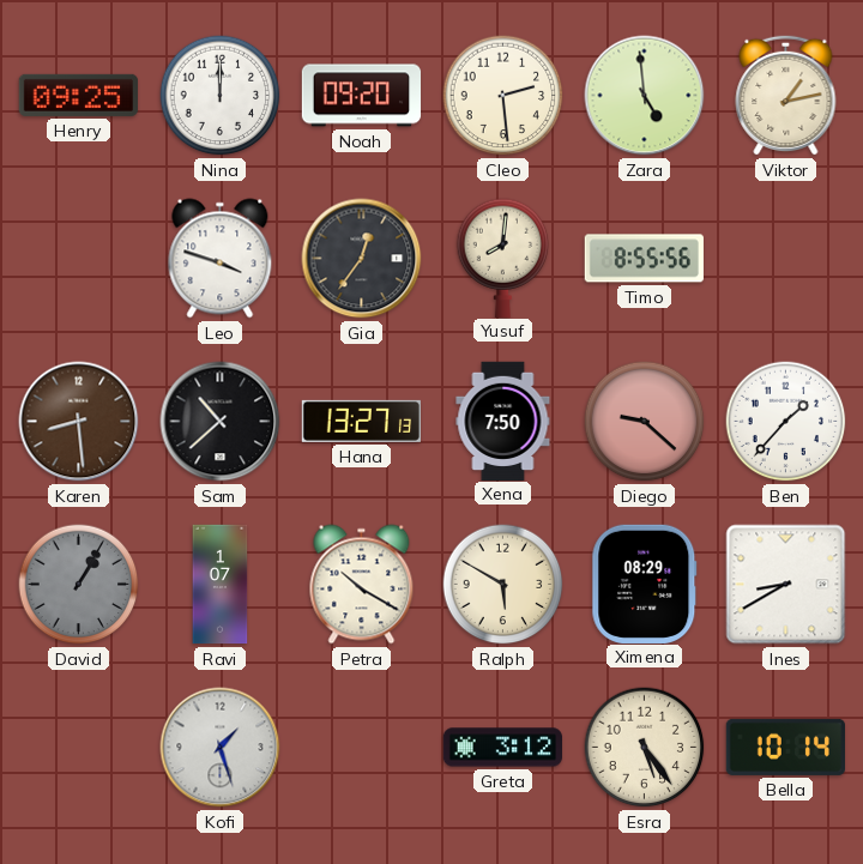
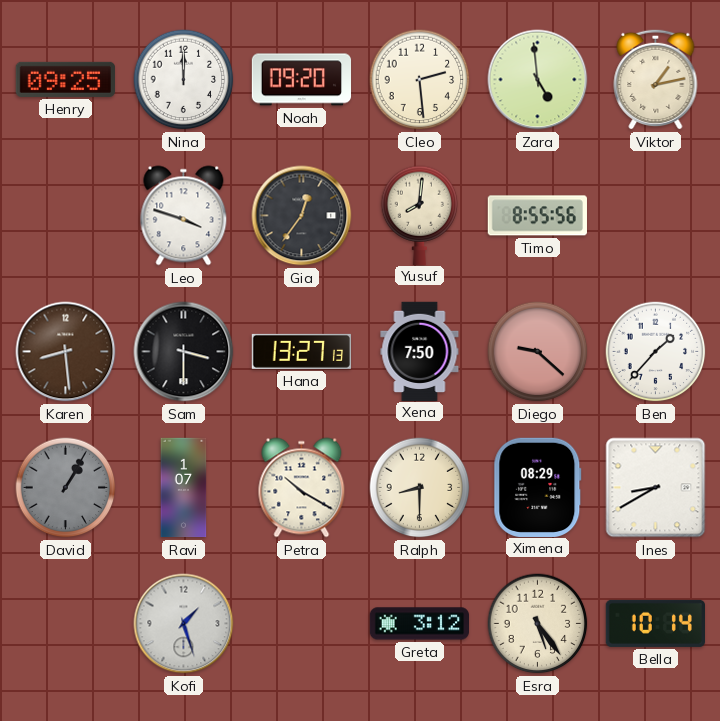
Sam: 10:38 -> 3:30 (184, 352)
Ralph: 5:50 -> 8:30 (420, 488)
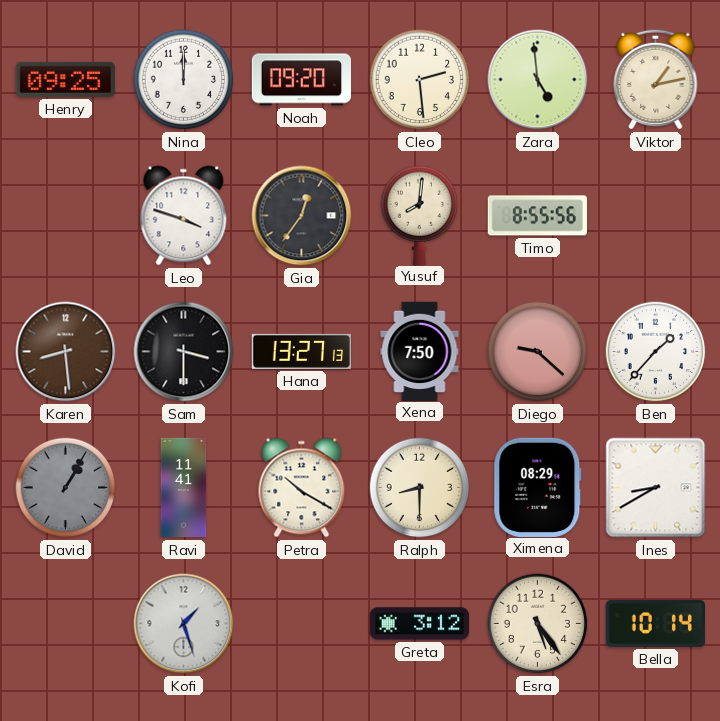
Ravi: 1:07 -> 11:41 (184, 488)
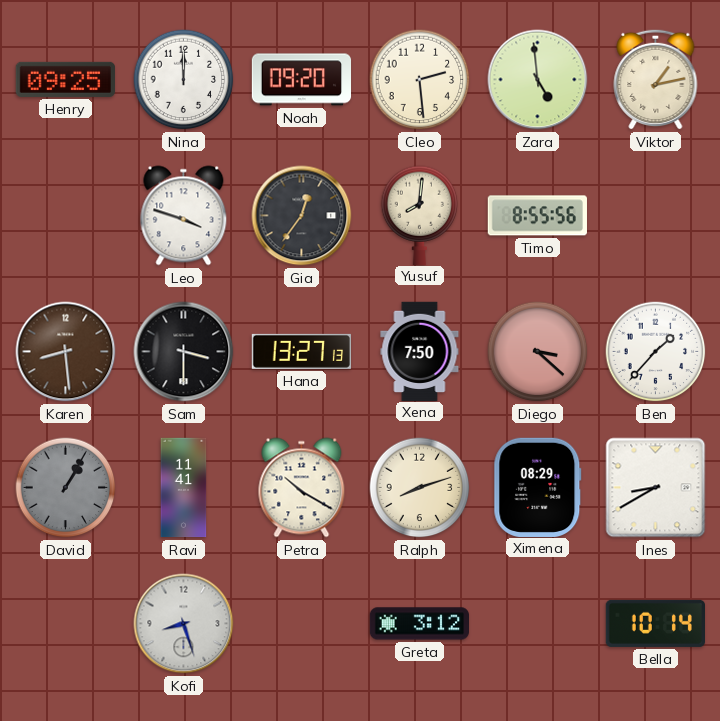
Diego: 9:22 -> 3:22 (538, 352)
Ralph: 8:30 -> 8:12 (420, 488)
Kofi: 1:27 -> 8:27 (184, 624)
Esra: 5:24 -> none (538, 624)
